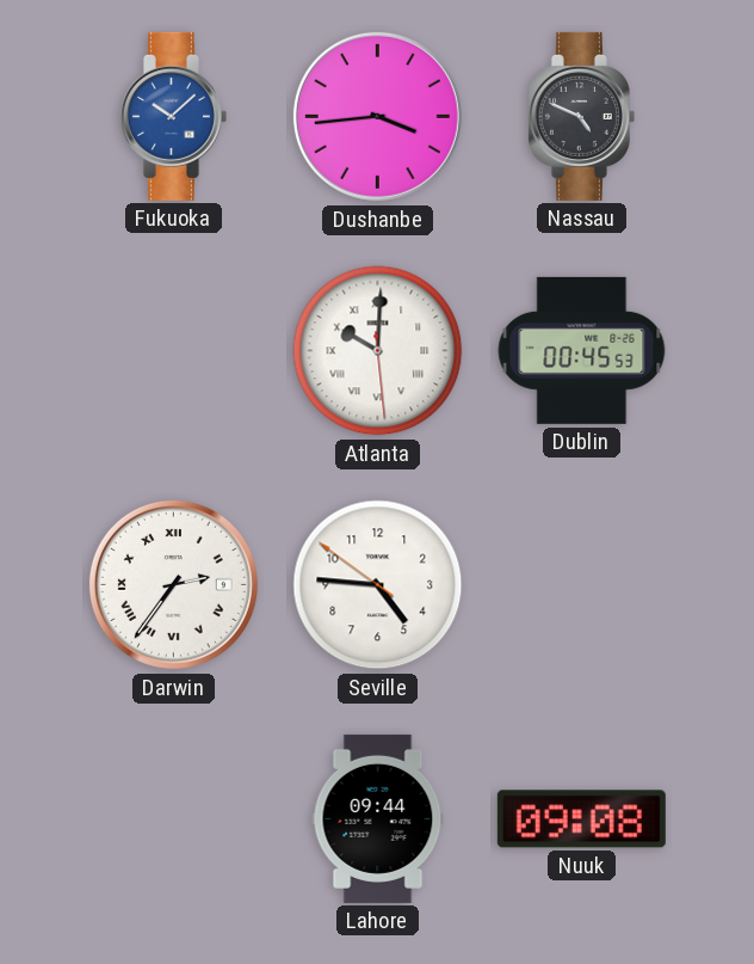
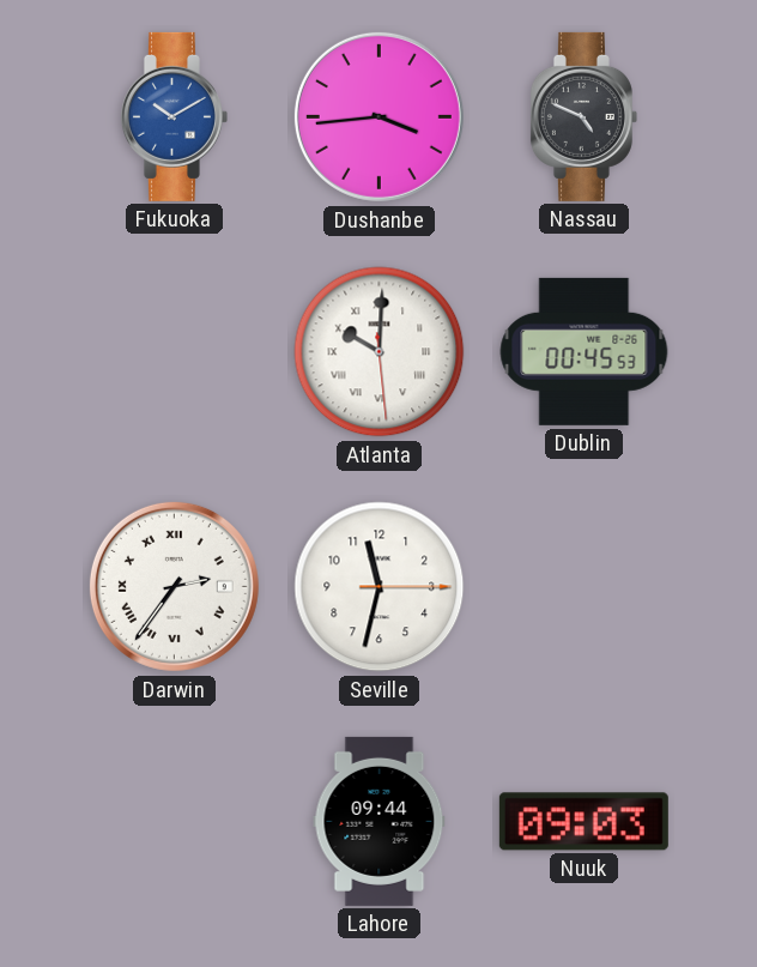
Fukuoka: 10:08 -> 10:10 (174, 116)
Seville: 4:45 -> 11:32 (380, 587)
Nuuk: 09:08 -> 09:03 (583, 822)
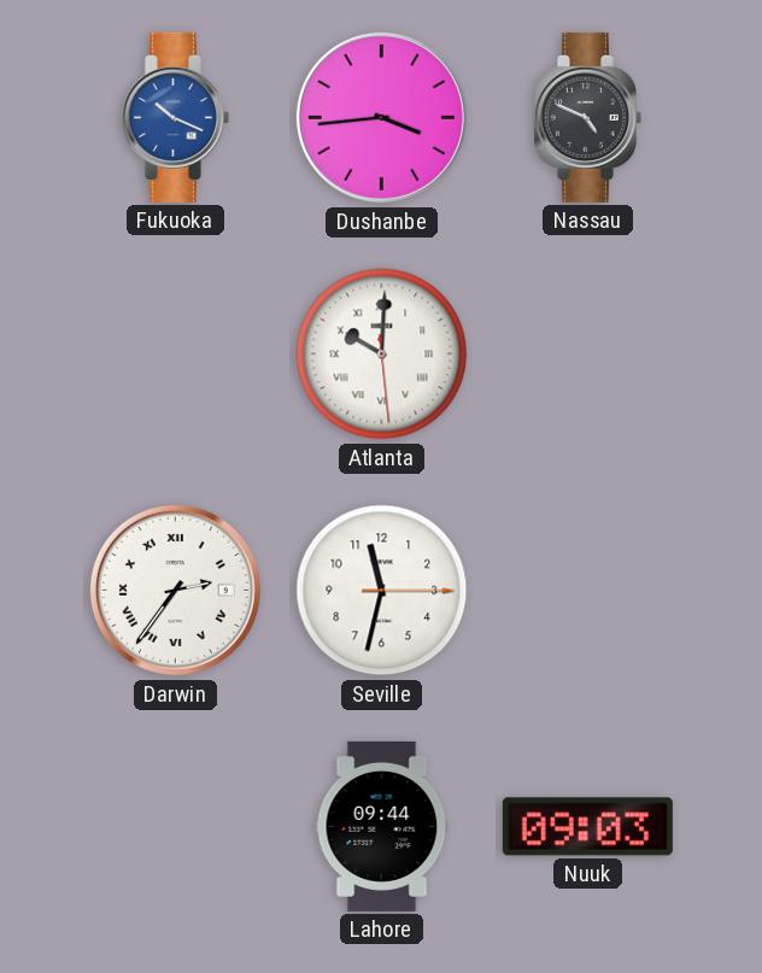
Fukuoka: 10:10 -> 10:19 (175, 117)
Dublin: 00:45 -> none (585, 351)
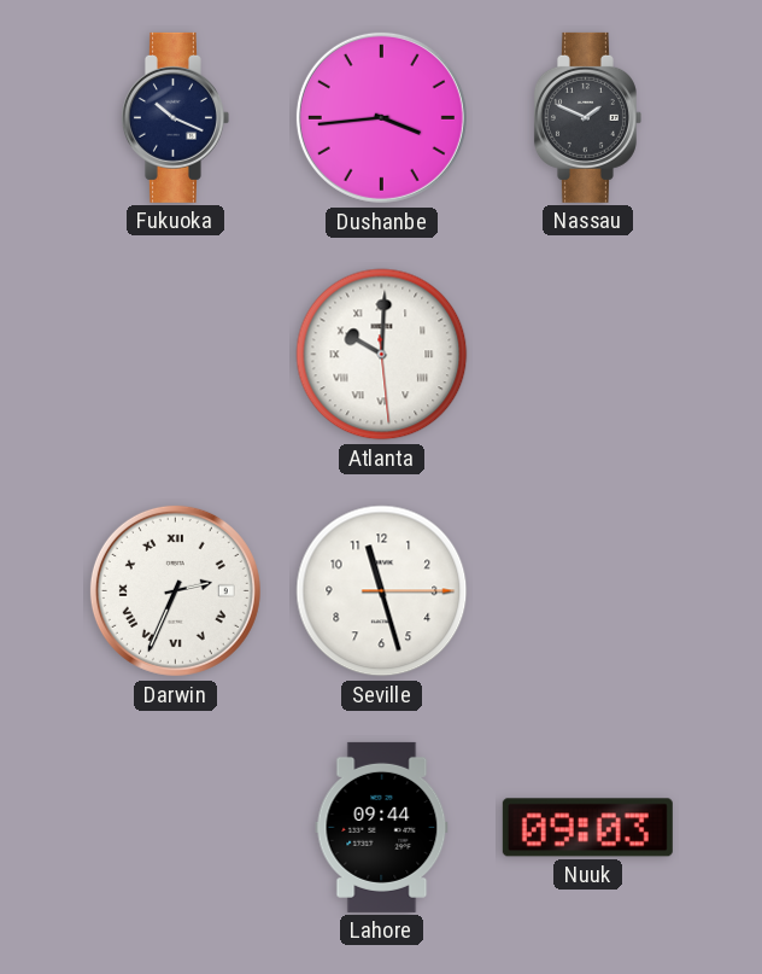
Fukuoka dial: blue -> navy (175, 117)
Nassau: 4:49 -> 1:49 (587, 117)
Darwin: 2:36 -> 2:34 (175, 590)
Seville: 11:32 -> 11:27 (382, 591)
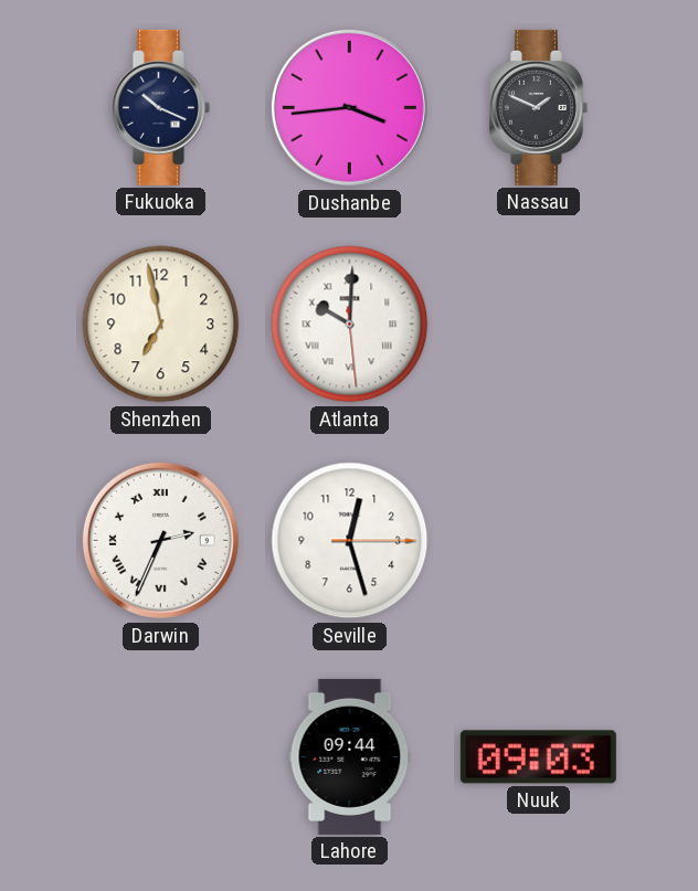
Shenzhen: none -> 6:58 (161, 325)
Seville: 11:27 -> 12:27 (350, 541)
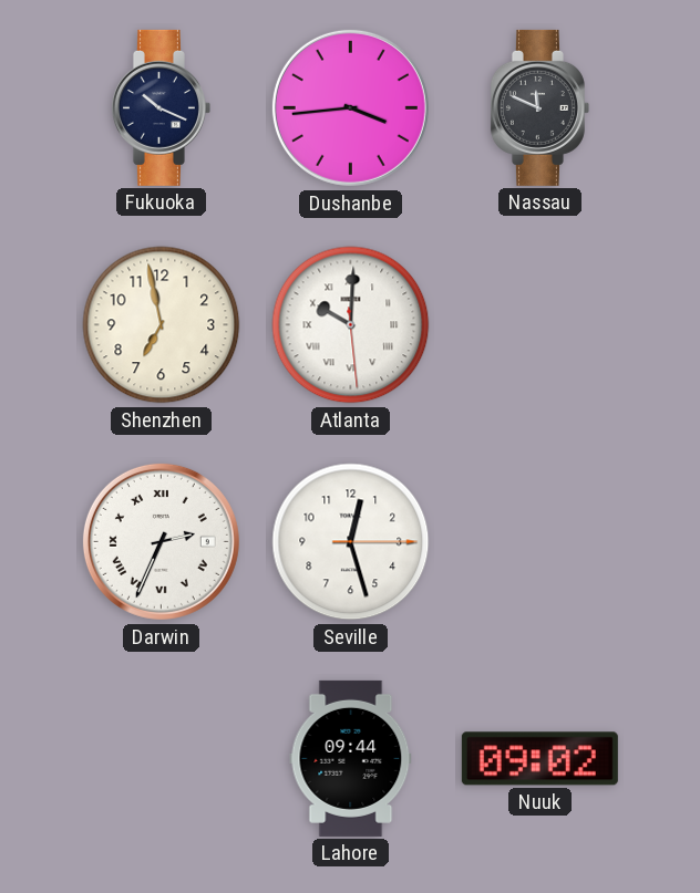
Nassau: 1:49 -> 11:49 (539, 107)
Nuuk: 09:03 -> 09:02 (539, 759)
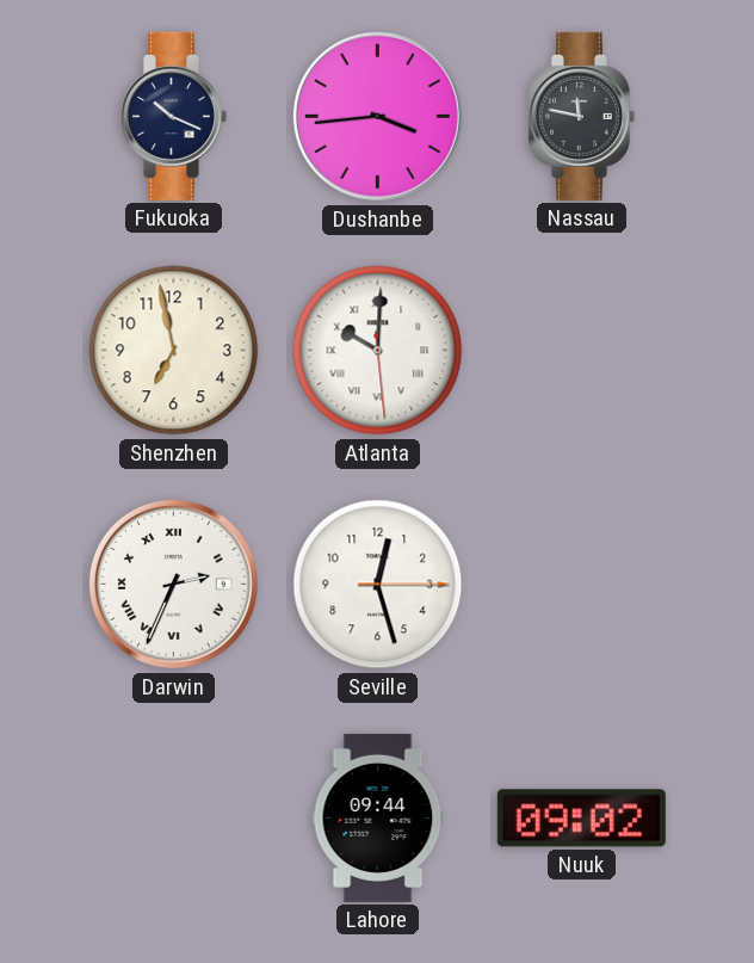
Nassau: 11:49 -> 11:47 (581, 116)
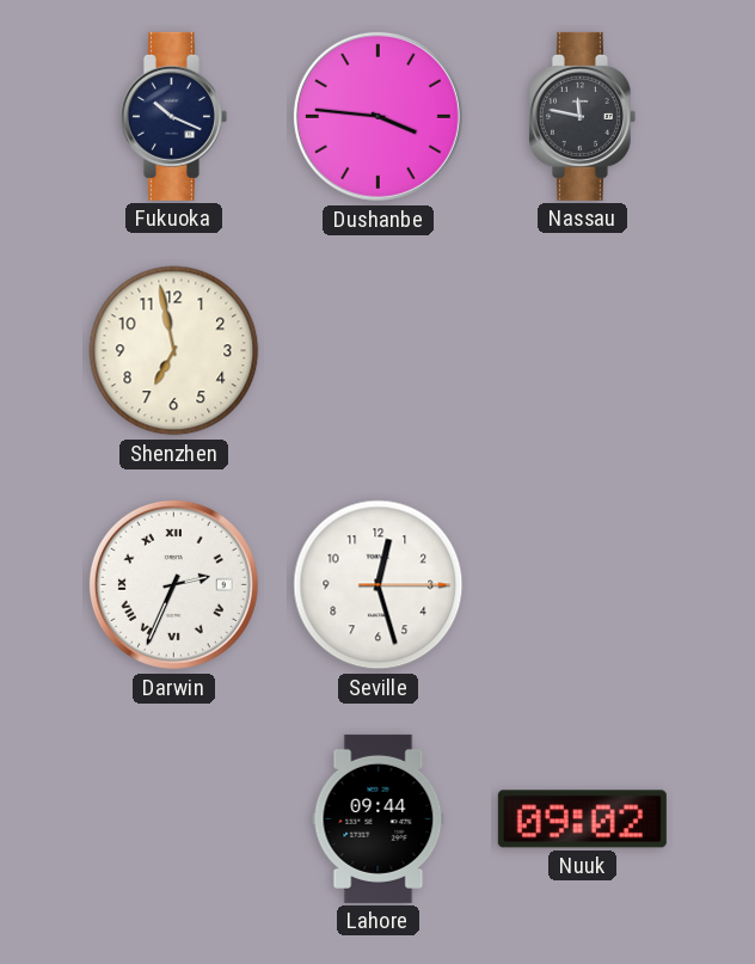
Dushanbe: 3:44 -> 3:46 (377, 116)
Atlanta: 10:00 -> none (378, 351)
